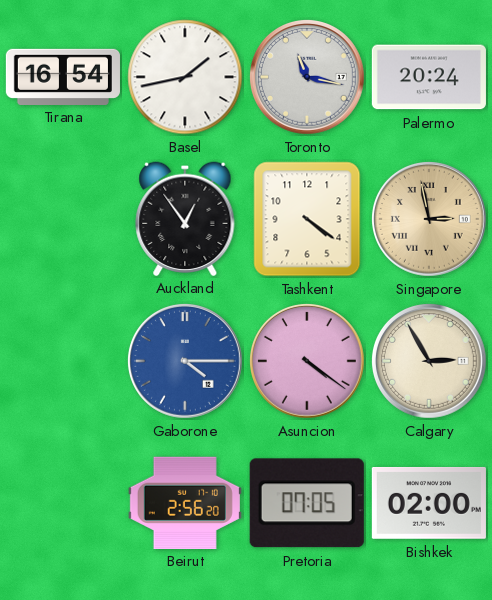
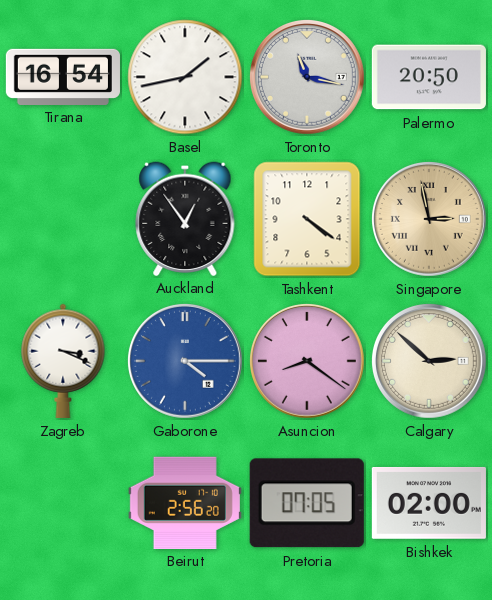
Palermo: 20:24 -> 20:50 (429, 77)
Zagreb: none -> 3:19 (63, 361)
Asuncion: 4:21 -> 8:21 (307, 361)
Calgary: 2:55 -> 2:52 (429, 361)
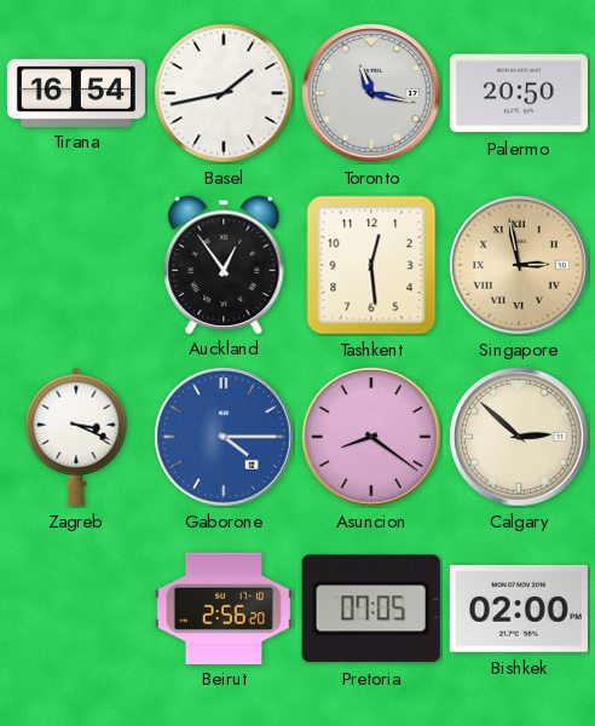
Tashkent: 4:21 -> 12:29 (371, 265)
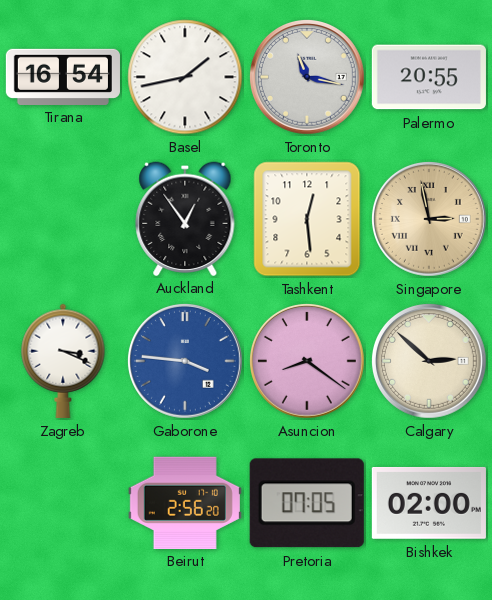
Palermo: 20:50 -> 20:55 (429, 77)
Gaborone: 4:15 -> 3:46 (185, 361)
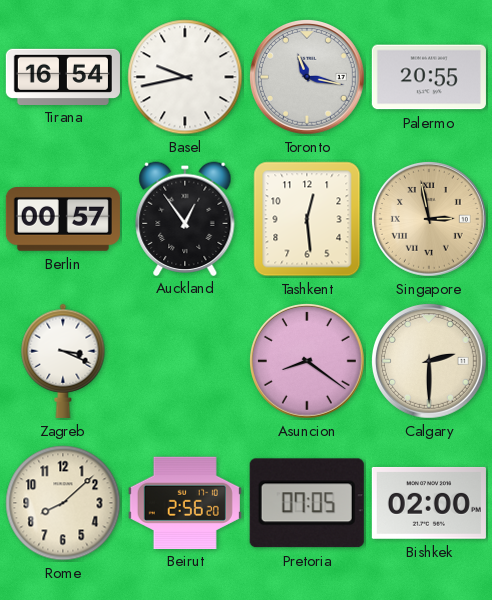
Basel: 1:43 -> 9:43 (185, 77)
Berlin: none -> 00:57 (63, 220)
Gaborone: 3:46 -> none (185, 361)
Calgary: 2:52 -> 2:30 (429, 361)
Rome: none -> 8:08 (63, 503)
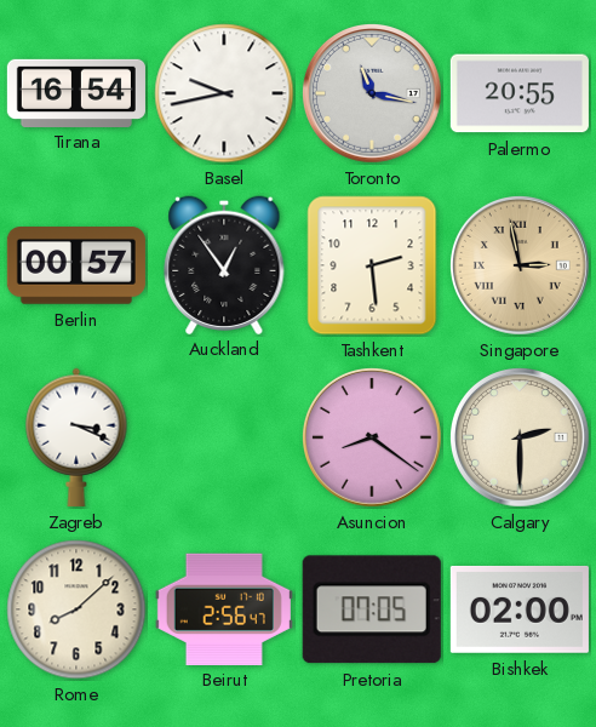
Tashkent: 12:29 -> 2:29 (372, 265)
Beirut: 2:56:20 -> 2:56:47 (224, 608)
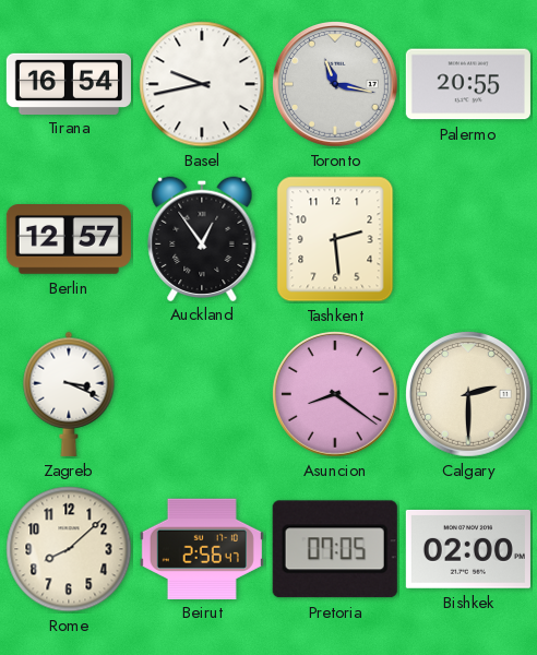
Berlin: 00:57 -> 12:57 (69, 240)
Singapore: 2:58 -> none (520, 265)
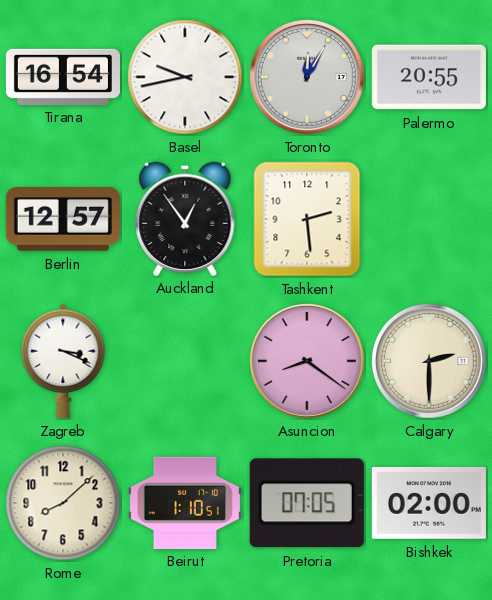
Toronto: 11:17 -> 12:05 (307, 77)
Beirut: 2:56 -> 1:10 (185, 502)
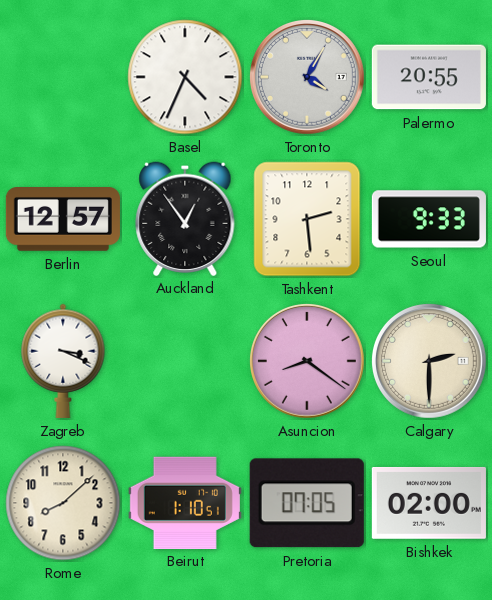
Tirana: 16:54 -> none (63, 76)
Basel: 9:43 -> 4:34 (185, 77)
Toronto: 12:05 -> 4:05 (307, 77)
Seoul: none -> 9:33 (429, 219)
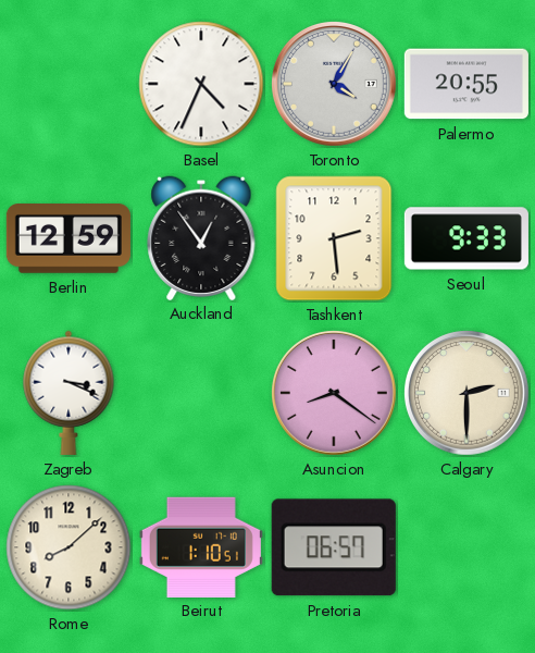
Berlin: 12:57 -> 12:59 (69, 239)
Pretoria: 07:05 -> 06:57 (334, 547)
Bishkek: 02:00 -> none (429, 503)
